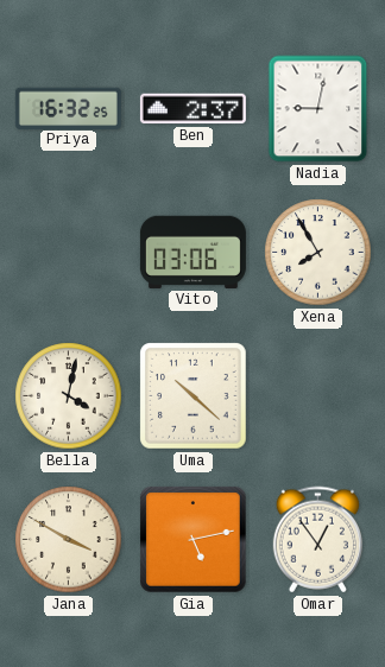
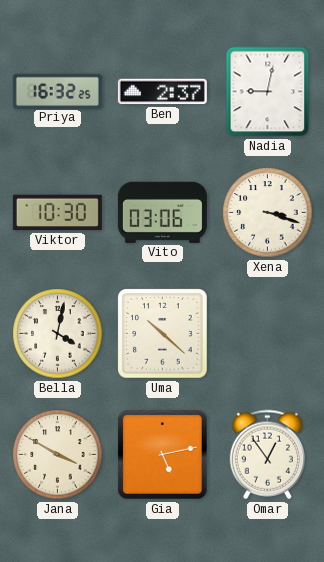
Viktor: none -> 10:30 (57, 213)
Xena: 7:55 -> 3:18 (268, 213)
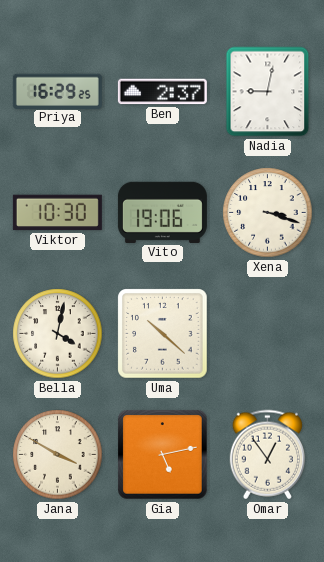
Priya: 16:32 -> 16:29 (57, 91)
Vito: 03:06 -> 19:06 (162, 212)
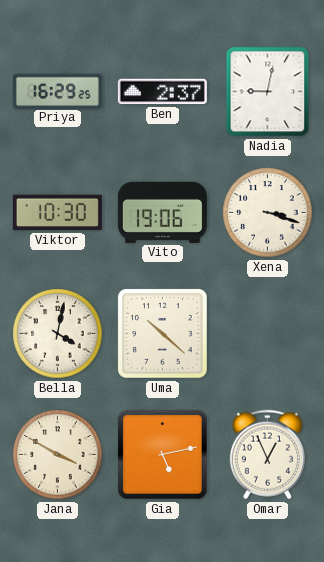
Omar: 12:54 -> 12:56 (267, 455)
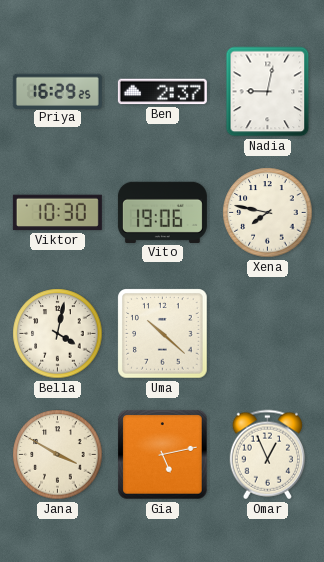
Xena: 3:18 -> 7:47 (268, 213)
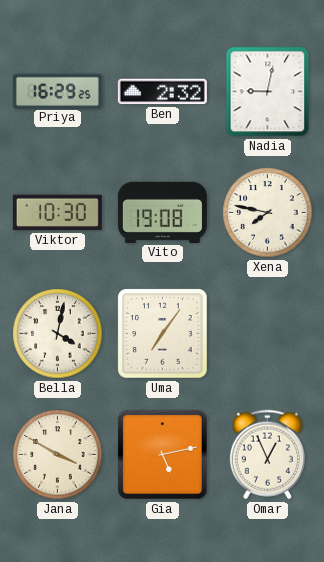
Ben: 2:37 -> 2:32 (162, 92)
Vito: 19:06 -> 19:08 (162, 212)
Uma: 10:22 -> 7:06 (163, 334)
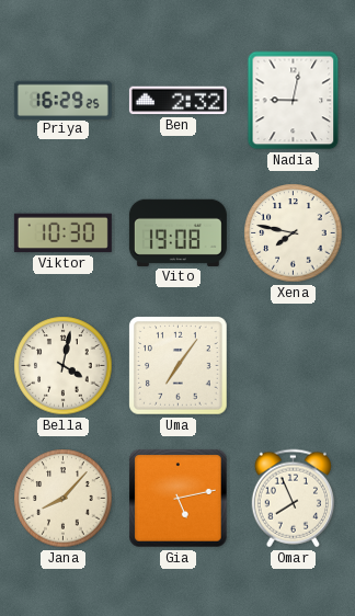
Jana: 3:50 -> 8:07 (64, 499)
Omar: 12:56 -> 7:56 (293, 499)
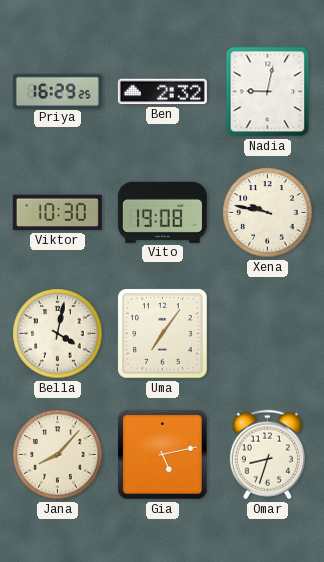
Xena: 7:47 -> 9:47 (268, 213)
Omar: 7:56 -> 8:33 (267, 455)
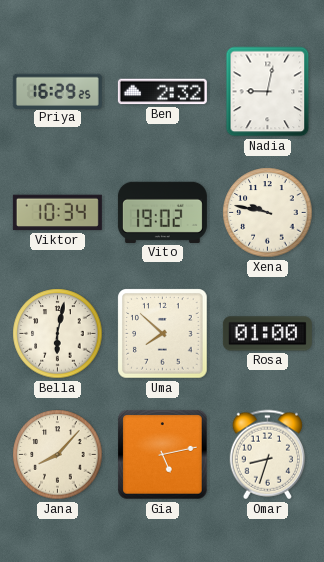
Viktor: 10:30 -> 10:34 (57, 213)
Vito: 19:08 -> 19:02 (162, 212)
Bella: 4:02 -> 6:02 (58, 334)
Uma: 7:06 -> 7:52 (163, 334)
Rosa: none -> 01:00 (267, 334)
